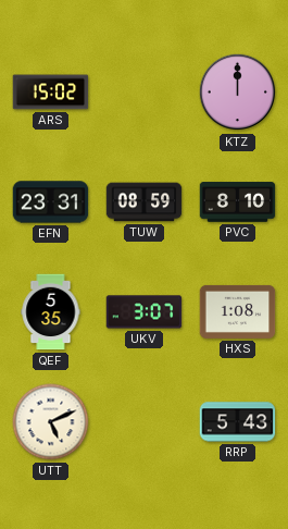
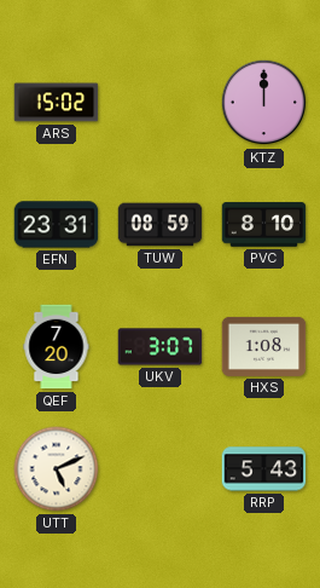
QEF: 5:35 -> 7:20 (57, 347)
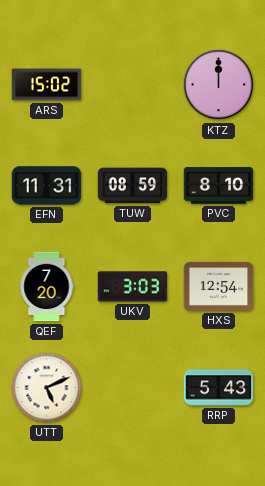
EFN: 23:31 -> 11:31 (47, 186)
UKV: 3:07 -> 3:03 (133, 287)
HXS: 1:08 -> 12:54 (219, 286)
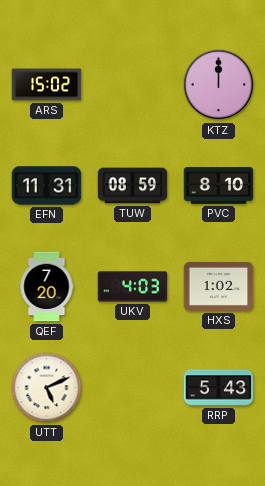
UKV: 3:03 -> 4:03 (133, 287)
HXS: 12:54 -> 1:02 (219, 286)
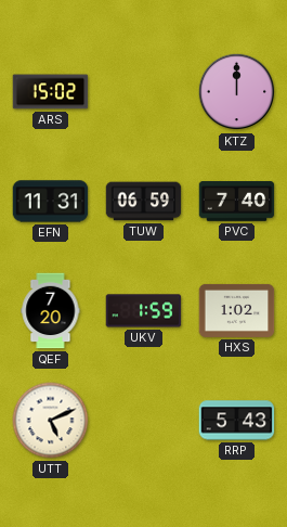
TUW: 08:59 -> 06:59 (144, 202)
PVC: 8:10 -> 7:40 (237, 202)
UKV: 4:03 -> 1:59 (144, 311)
